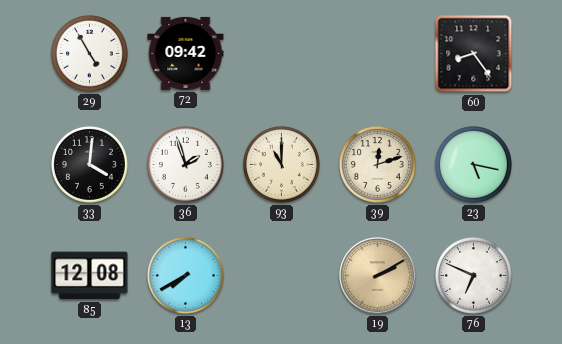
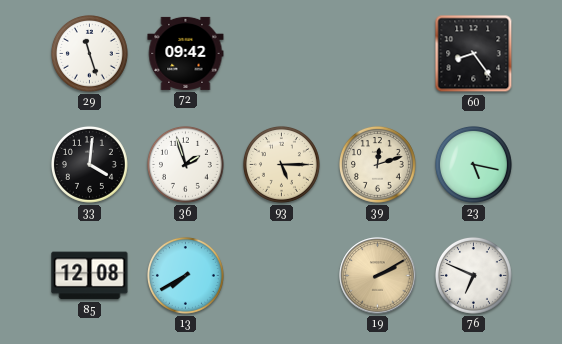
29: 4:55 -> 11:27 (89, 53)
93: 11:00 -> 5:15 (281, 164)
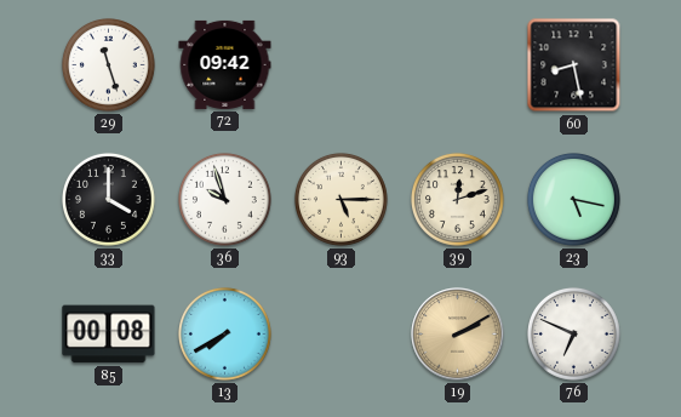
60: 8:24 -> 8:28 (574, 65)
33: 4:01 -> 4:00 (108, 199)
36: 1:57 -> 9:57 (224, 199)
85: 12:08 -> 00:08 (109, 335)
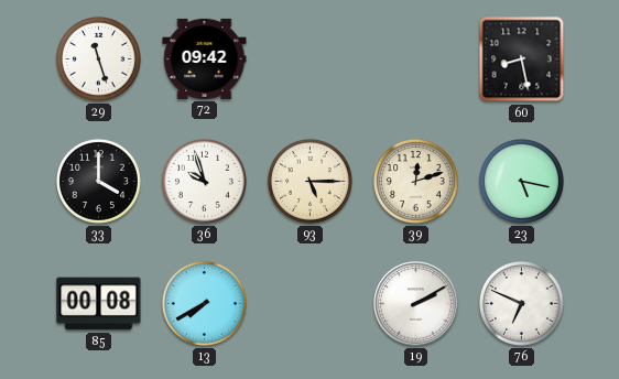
19 dial: champagne -> white (416, 304)
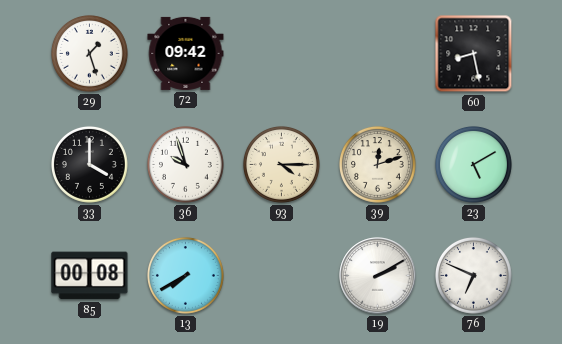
29: 11:27 -> 1:27 (89, 53)
93: 5:15 -> 4:15 (281, 164)
23: 5:17 -> 5:10 (473, 164)
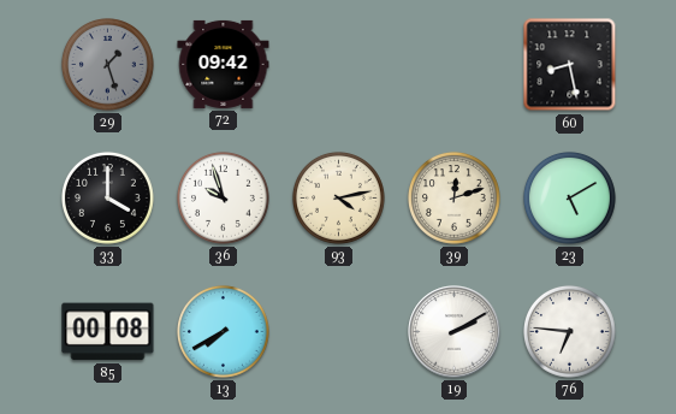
29 dial: white -> grey (107, 64)
93: 4:15 -> 4:13 (338, 197)
76: 6:49 -> 6:46 (569, 331)
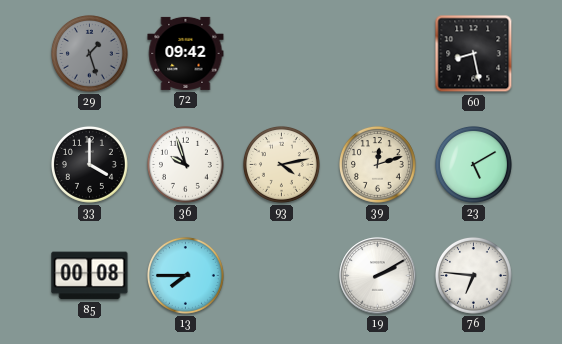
13: 7:40 -> 7:45 (185, 275)
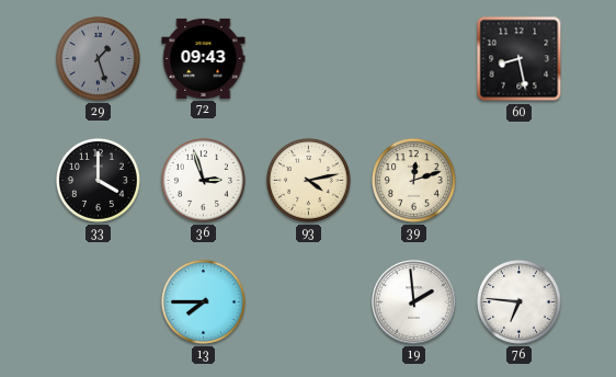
72: 09:42 -> 09:43 (204, 58)
36: 9:57 -> 2:57 (203, 180)
23: 5:10 -> none (473, 164)
85: 00:08 -> none (90, 276)
19: 2:10 -> 1:59 (414, 302)
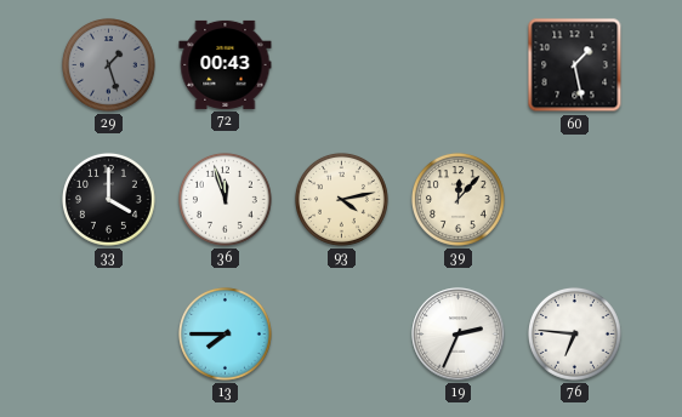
72: 09:43 -> 00:43 (226, 64)
60: 8:28 -> 1:28 (575, 65)
36: 2:57 -> 11:57 (225, 199)
39: 12:12 -> 12:07 (457, 199)
19: 1:59 -> 2:34 (459, 335)
